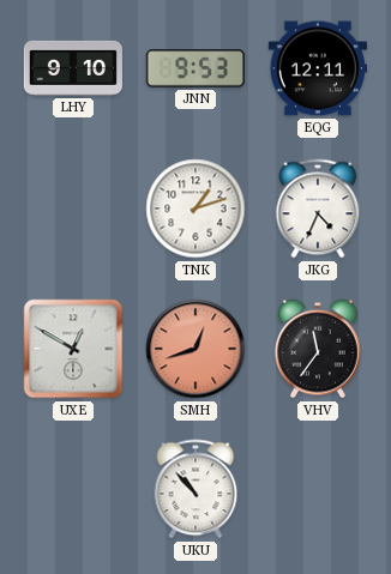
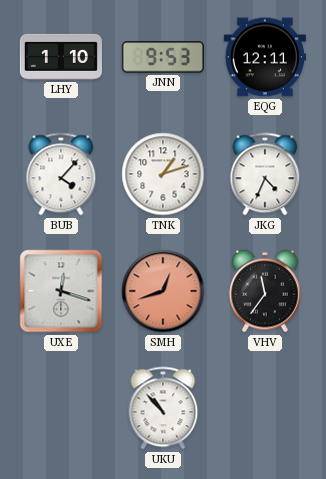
LHY: 9:10 -> 1:10 (60, 57)
BUB: none -> 4:07 (61, 174)
UXE: 12:50 -> 12:18 (61, 291)
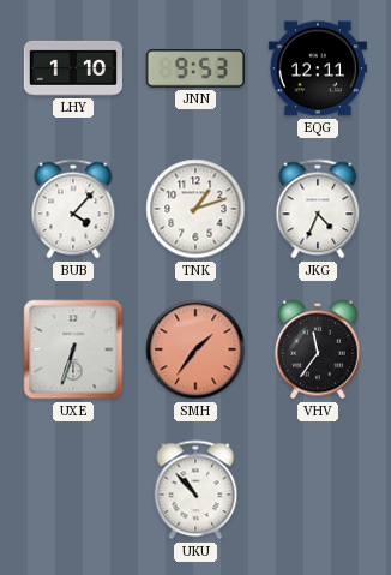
UXE: 12:18 -> 6:33 (73, 349)
SMH: 12:42 -> 1:36 (195, 349)
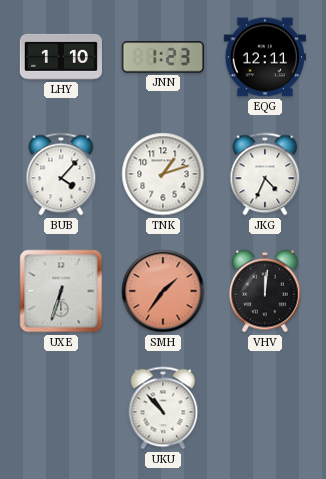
JNN: 9:53 -> 1:23 (162, 57)
VHV: 11:36 -> 12:01 (265, 291)
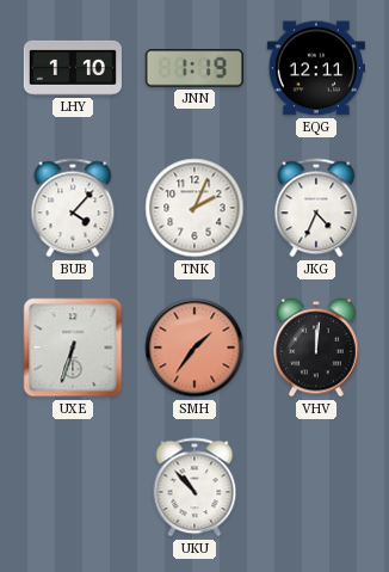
JNN: 1:23 -> 1:19 (193, 68)
TNK: 1:12 -> 2:04 (194, 208)
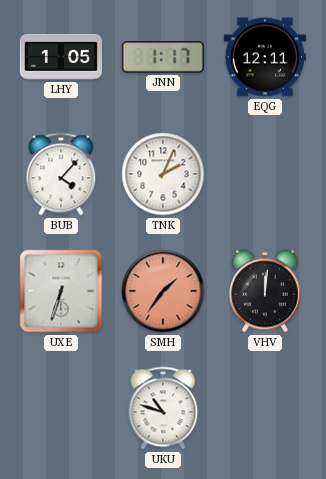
LHY: 1:10 -> 1:05 (60, 57)
JNN: 1:19 -> 1:17 (162, 57)
JKG: 4:34 -> none (316, 208)
UKU: 10:53 -> 10:48 (163, 408)
